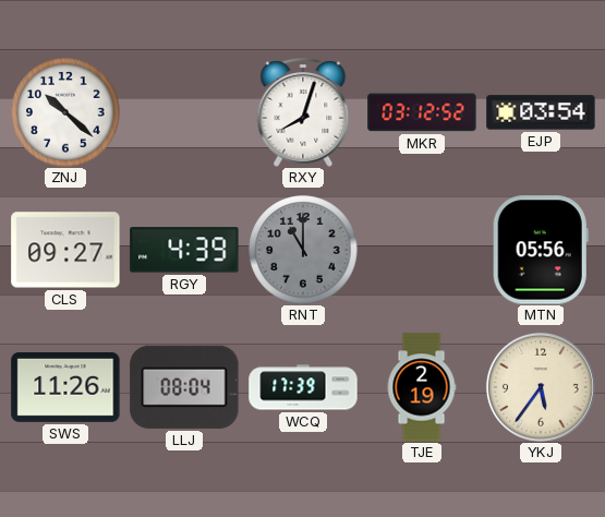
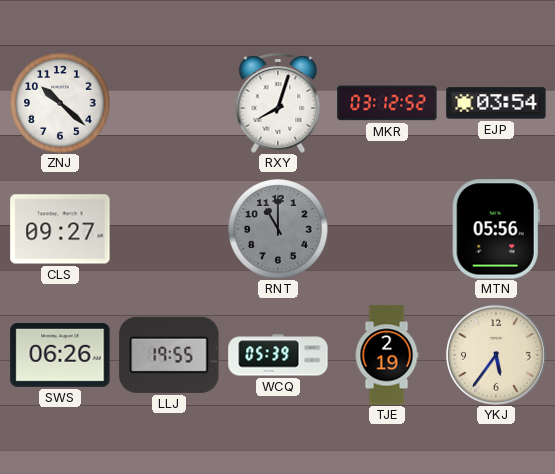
RGY: 4:39 -> none (184, 250)
SWS: 11:26 -> 06:26 (60, 355)
LLJ: 08:04 -> 19:55 (169, 355)
WCQ: 17:39 -> 05:39 (278, 355)
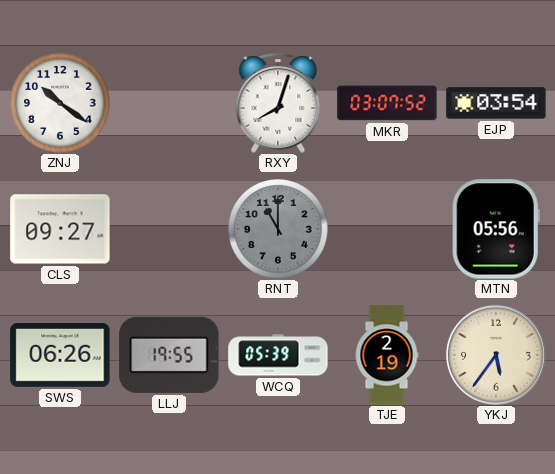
ZNJ: 10:22 -> 10:21 (60, 103)
MKR: 03:12 -> 03:07 (387, 103)
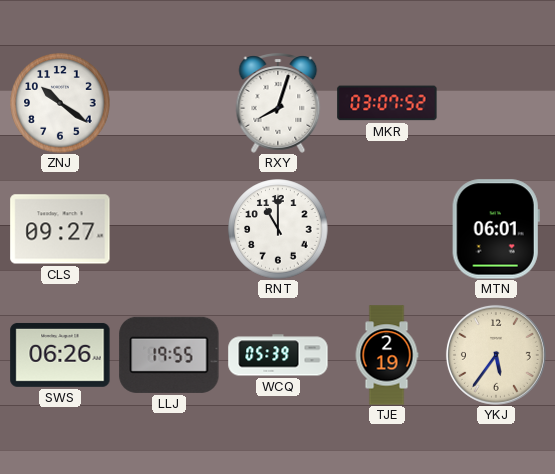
EJP: 03:54 -> none (496, 103)
RNT dial: grey -> white (278, 229)
MTN: 05:56 -> 06:01 (496, 229)
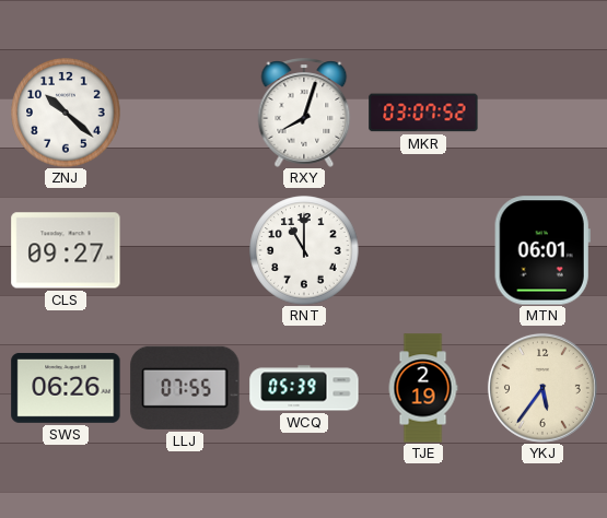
ZNJ: 10:21 -> 10:22 (66, 113)
LLJ: 19:55 -> 07:55 (185, 388)
